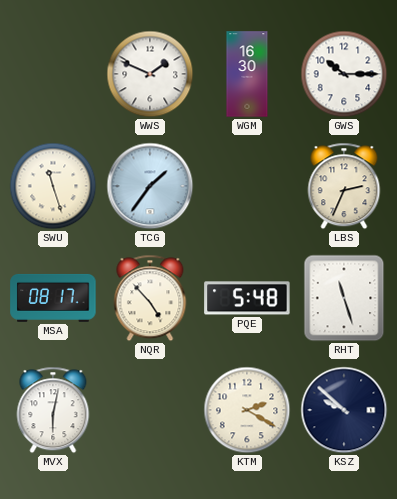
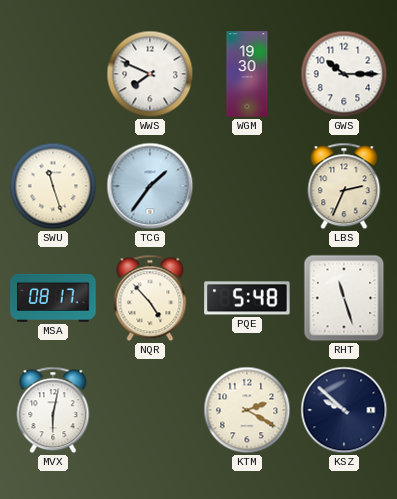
WWS: 1:49 -> 7:49 (150, 74)
WGM: 16:30 -> 19:30 (247, 74)
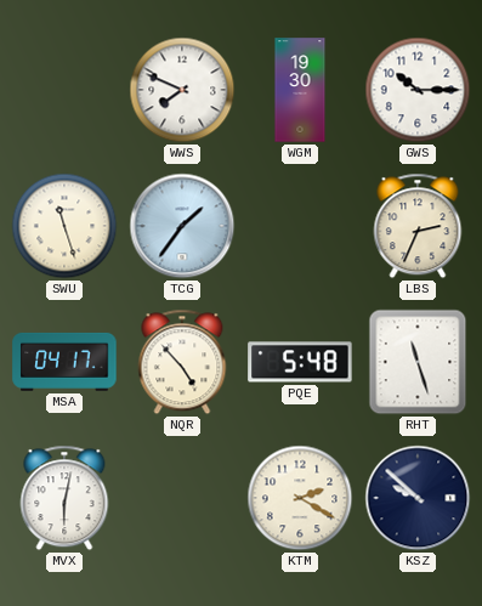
MSA: 08:17 -> 04:17 (64, 362)
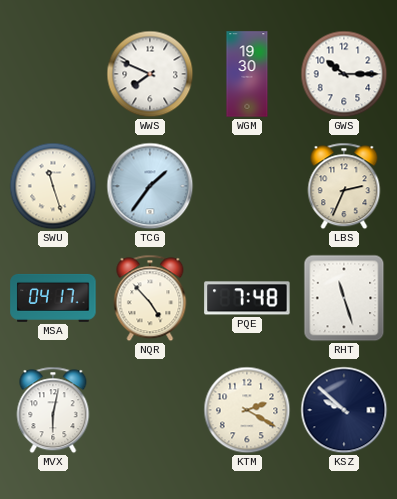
PQE: 5:48 -> 7:48 (247, 298)
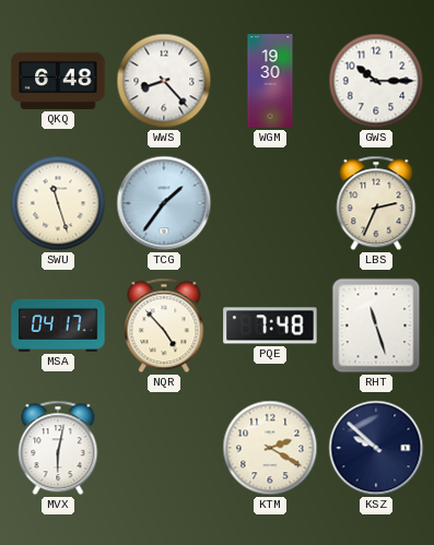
QKQ: none -> 6:48 (58, 81)
WWS: 7:49 -> 8:23 (164, 81)
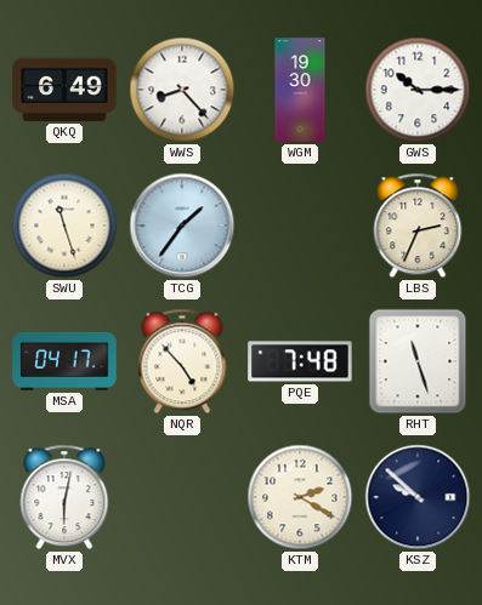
QKQ: 6:48 -> 6:49 (64, 90)
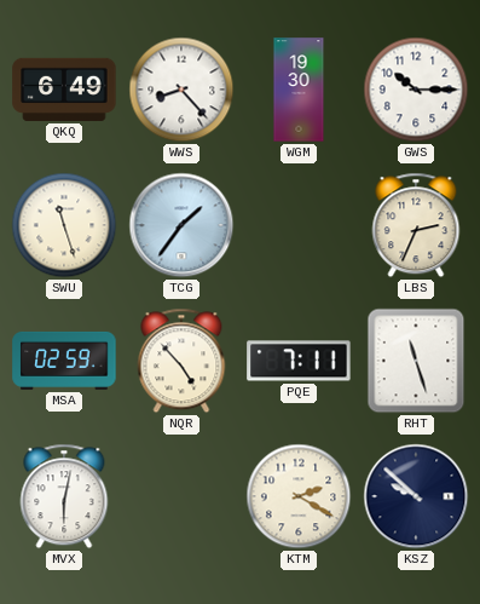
MSA: 04:17 -> 02:59 (64, 361)
PQE: 7:48 -> 7:11 (299, 361)
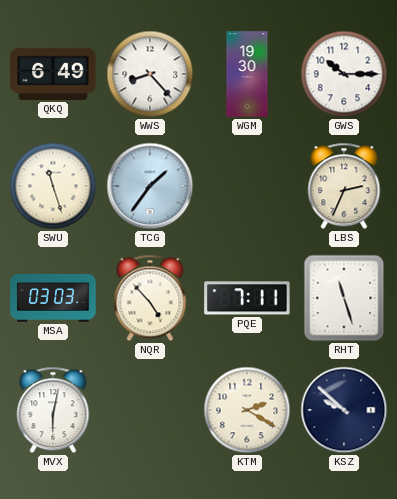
MSA: 02:59 -> 03:03 (53, 298)
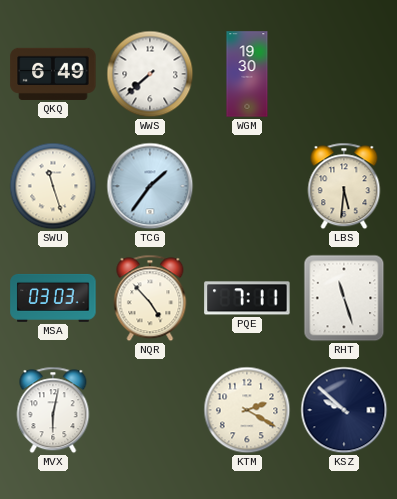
WWS: 8:23 -> 7:38 (150, 74)
GWS: 10:15 -> none (344, 74)
LBS: 2:34 -> 5:31 (344, 186)
